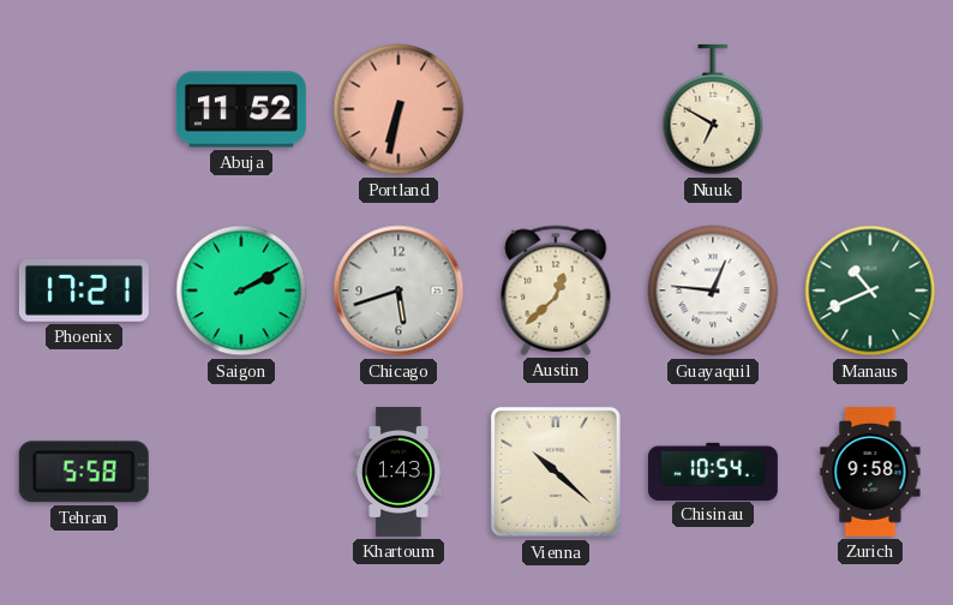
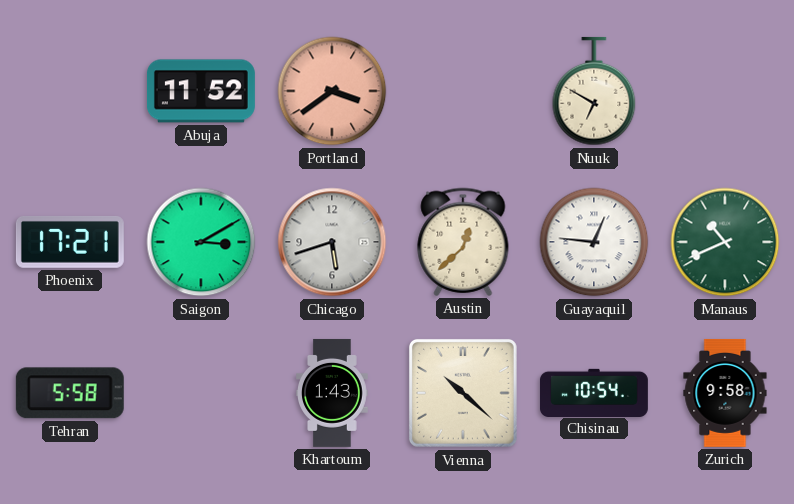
Portland: 6:32 -> 3:39 (332, 91)
Saigon: 2:10 -> 3:10 (201, 242)
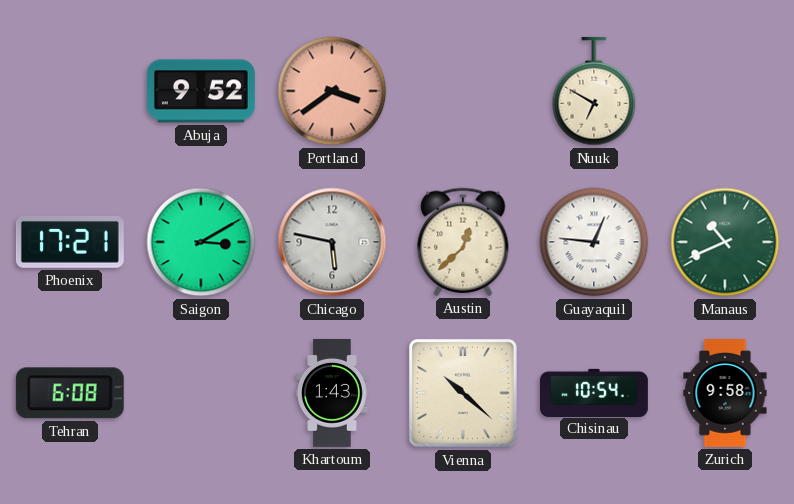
Abuja: 11:52 -> 9:52 (201, 91)
Chicago: 5:42 -> 5:47 (332, 242)
Tehran: 5:58 -> 6:08 (70, 393)
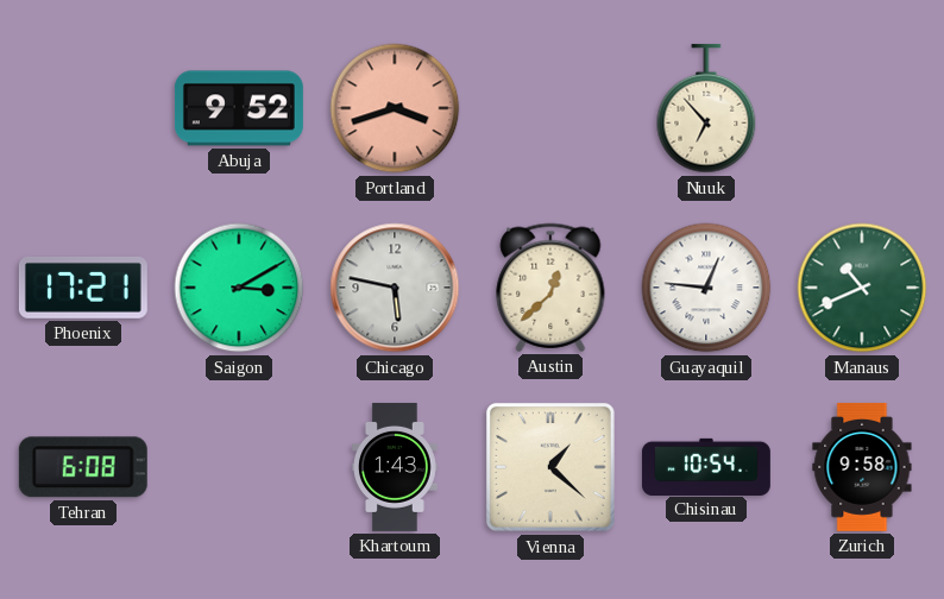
Portland: 3:39 -> 3:42 (395, 108)
Nuuk: 6:50 -> 6:53 (706, 108)
Vienna: 10:22 -> 1:22 (550, 467)
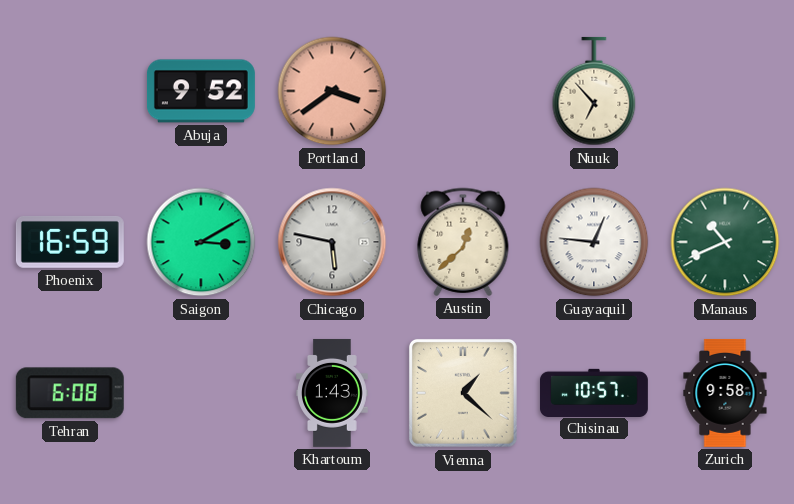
Portland: 3:42 -> 3:39 (332, 91)
Phoenix: 17:21 -> 16:59 (70, 242)
Chisinau: 10:54 -> 10:57 (594, 392)
